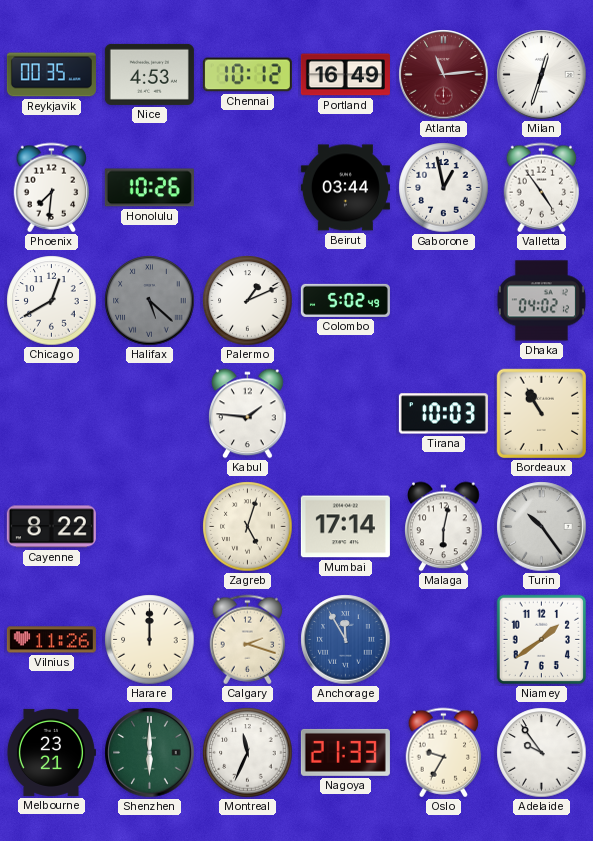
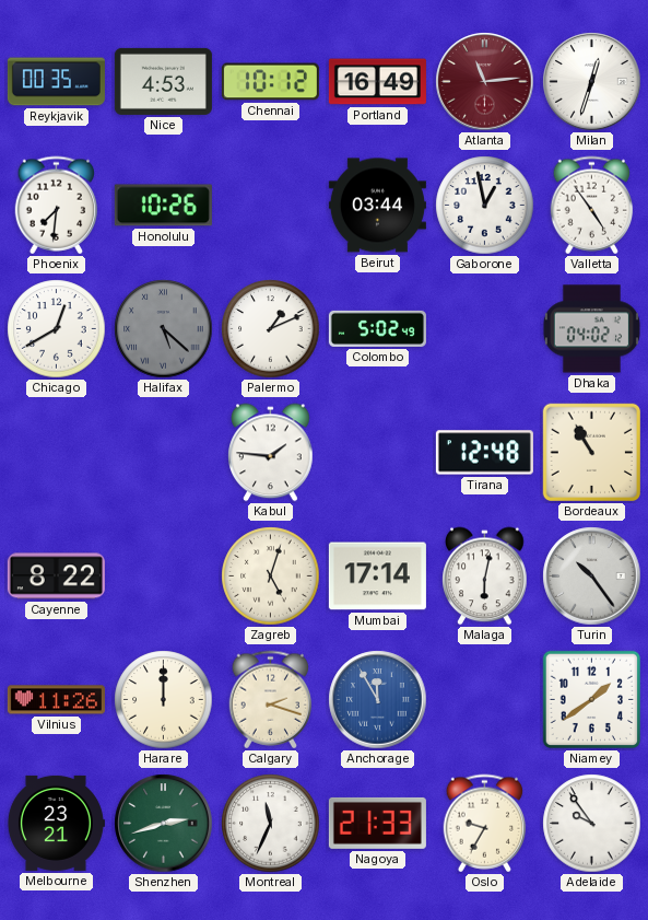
Tirana: 10:03 -> 12:48 (484, 453)
Shenzhen: 6:00 -> 2:42 (164, 824)
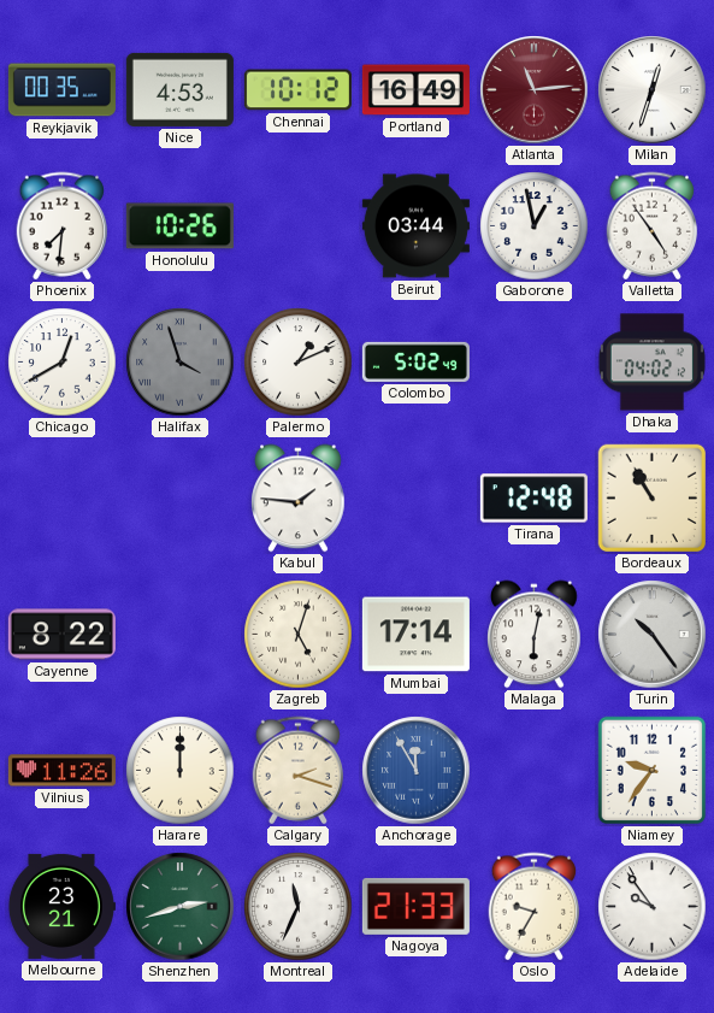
Halifax: 5:22 -> 3:57 (181, 363)
Niamey: 1:39 -> 9:36 (653, 771)
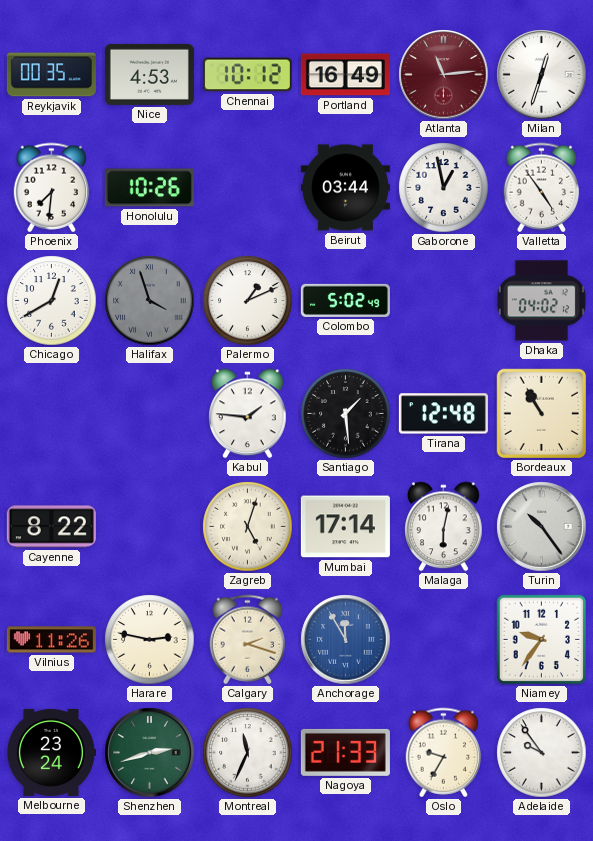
Santiago: none -> 1:29 (346, 414)
Harare: 12:00 -> 2:47 (150, 640)
Melbourne: 23:21 -> 23:24 (51, 752)
